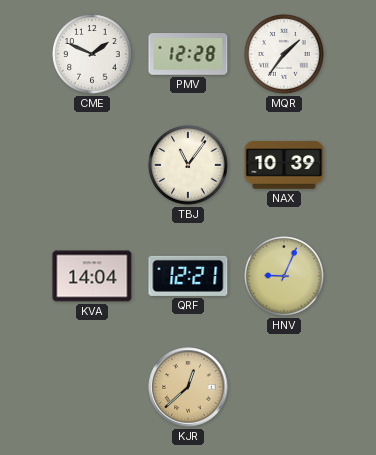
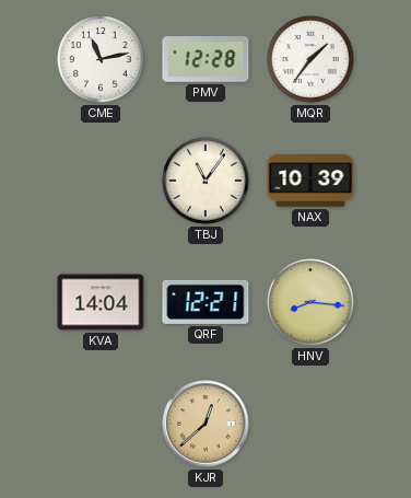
CME: 1:49 -> 11:13 (101, 59)
HNV: 9:04 -> 8:16 (310, 302)
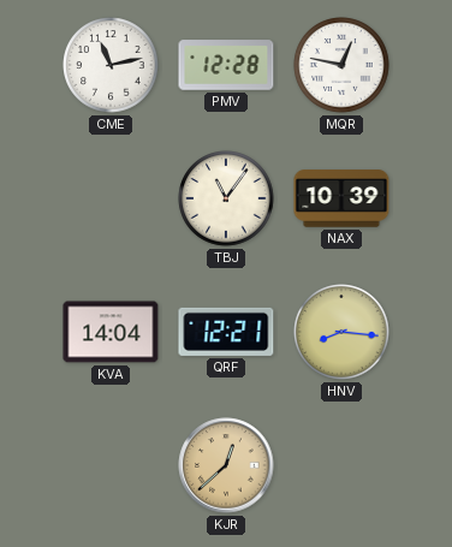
MQR: 1:36 -> 12:47 (341, 65)
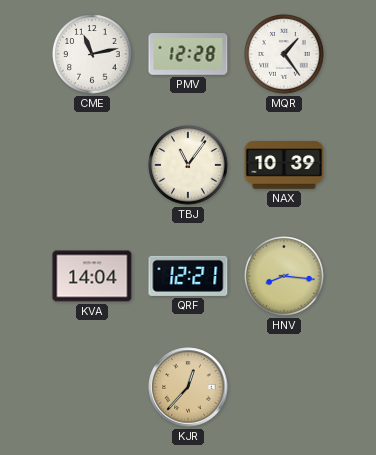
MQR: 12:47 -> 1:24 (284, 54)
KJR: 12:38 -> 12:37 (188, 387)
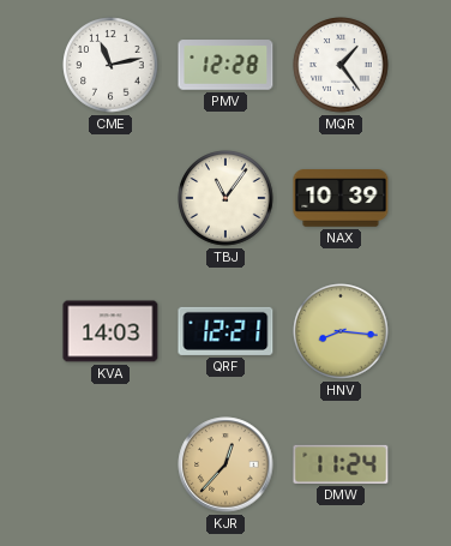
KVA: 14:04 -> 14:03 (110, 331)
DMW: none -> 11:24 (341, 464)
